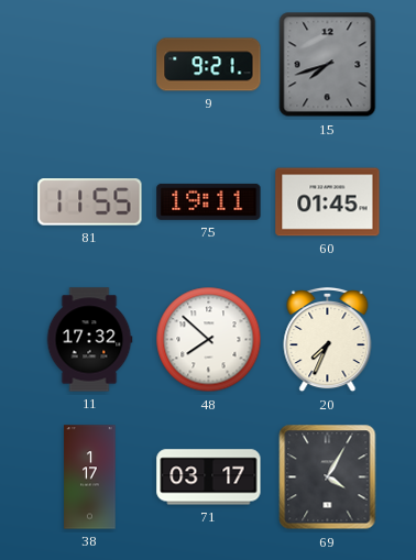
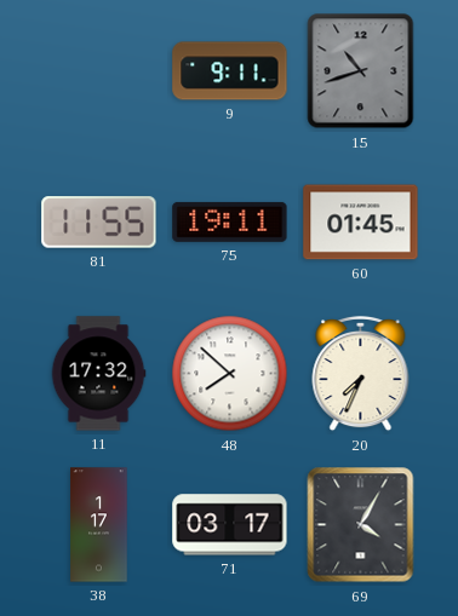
9: 9:21 -> 9:11 (230, 71)
15: 7:42 -> 10:42 (361, 71)
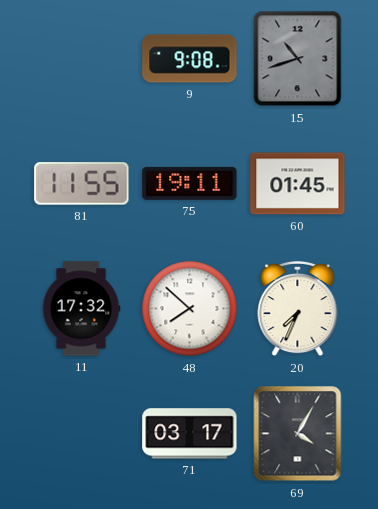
9: 9:11 -> 9:08 (190, 59)
38: 1:17 -> none (99, 525)
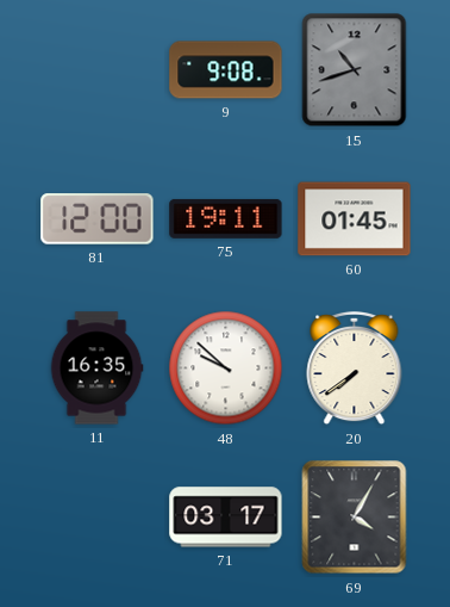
81: 11:55 -> 12:00 (98, 219)
11: 17:32 -> 16:35 (96, 368)
48: 7:52 -> 9:52 (226, 368)
20: 7:34 -> 7:39 (355, 368)
